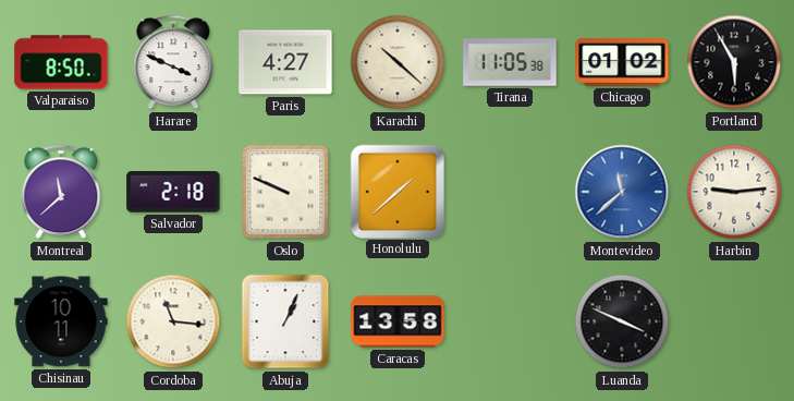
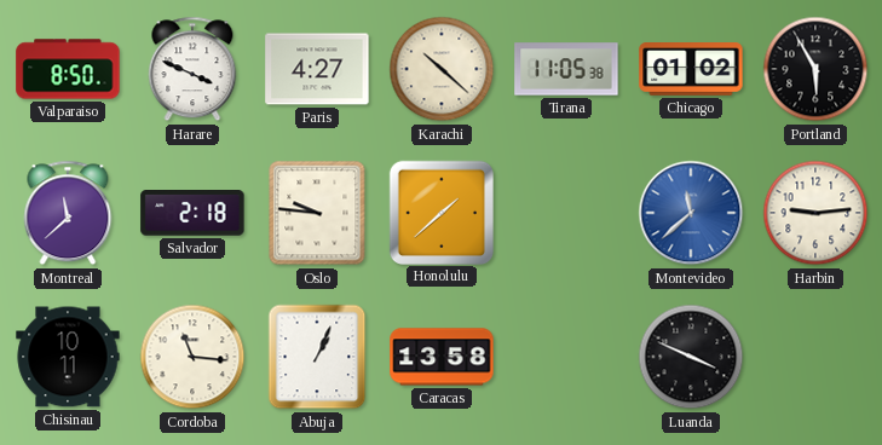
Oslo: 9:49 -> 9:46 (317, 213)
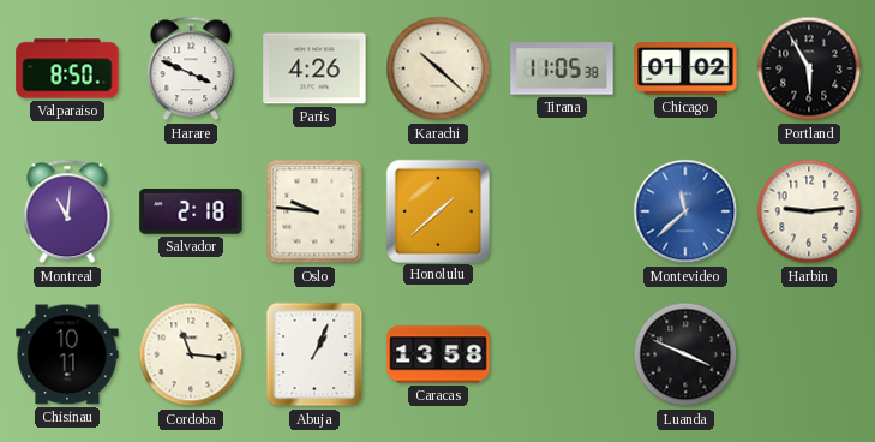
Paris: 4:27 -> 4:26 (314, 68)
Montreal: 11:38 -> 11:01 (67, 211)
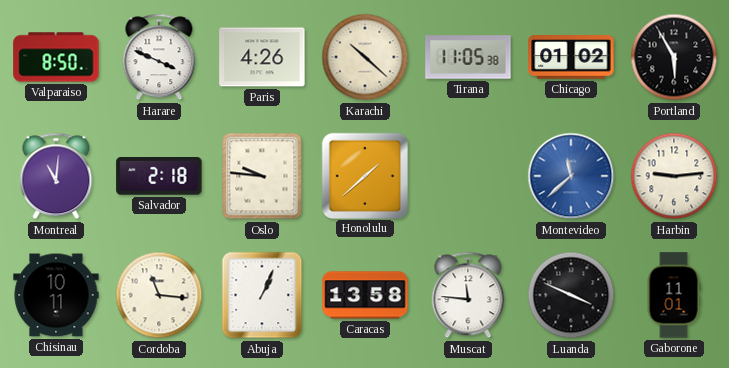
Muscat: none -> 11:46 (468, 295)
Gaborone: none -> 11:01 (674, 295)
